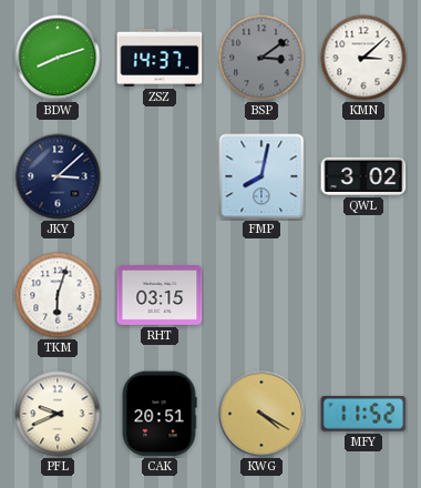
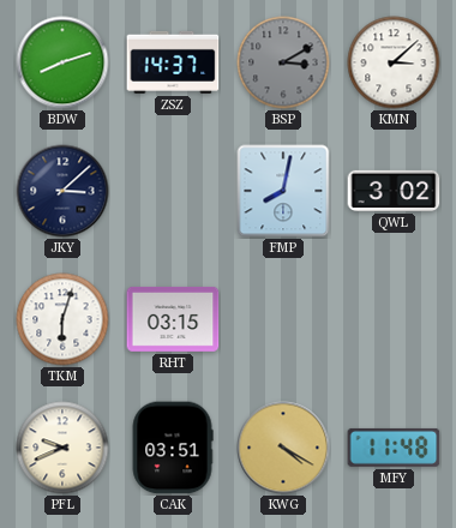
BSP: 3:09 -> 3:10 (283, 62)
CAK: 20:51 -> 03:51 (173, 448)
MFY: 11:52 -> 11:48 (394, 448)
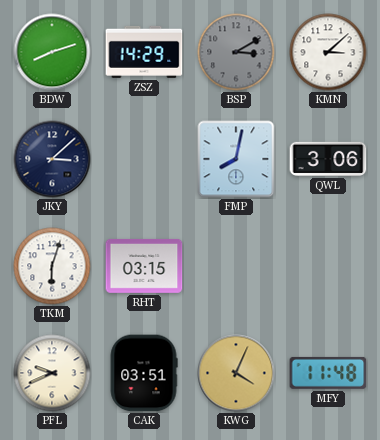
ZSZ: 14:37 -> 14:29 (144, 52)
QWL: 3:02 -> 3:06 (328, 159)
KWG: 4:20 -> 4:04 (236, 373)
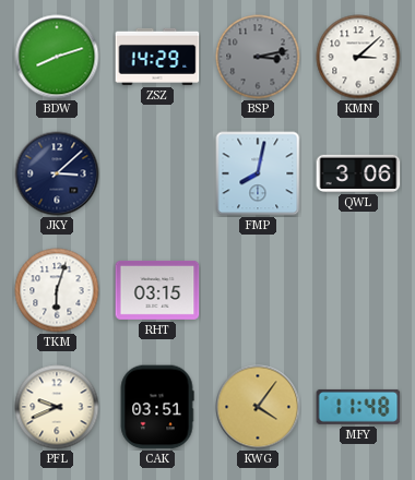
BSP: 3:10 -> 3:13 (258, 57)
KWG: 4:04 -> 4:06 (258, 407)
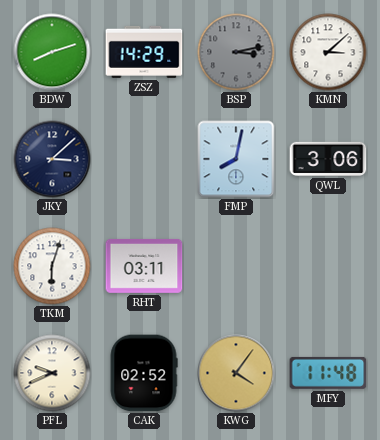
RHT: 03:15 -> 03:11 (144, 266)
CAK: 03:51 -> 02:52 (144, 373)
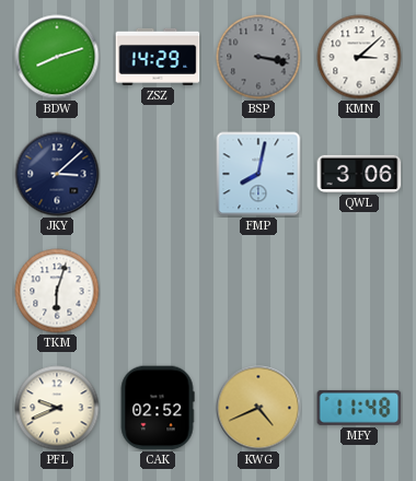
BSP: 3:13 -> 3:17 (258, 57)
RHT: 03:11 -> none (144, 266)
KWG: 4:06 -> 4:41 (258, 408)
